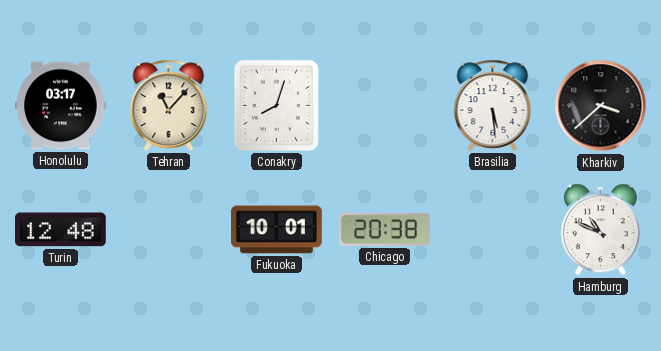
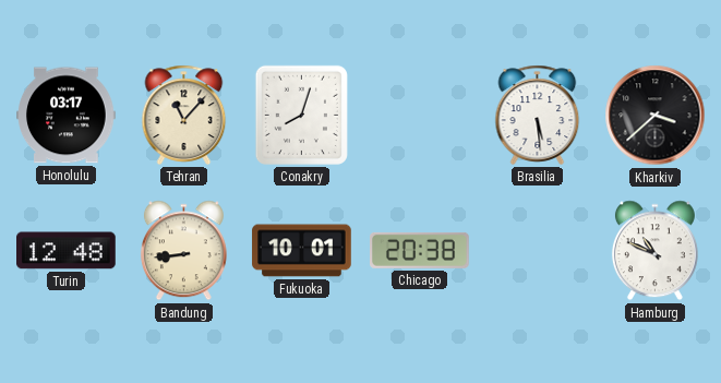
Bandung: none -> 8:44 (183, 251)
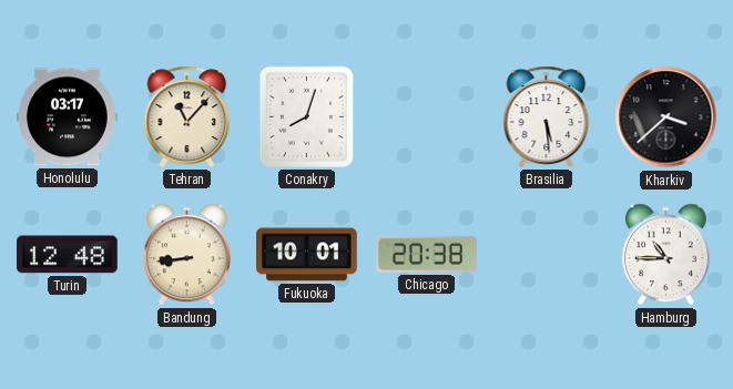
Hamburg: 10:49 -> 10:45 (665, 255)
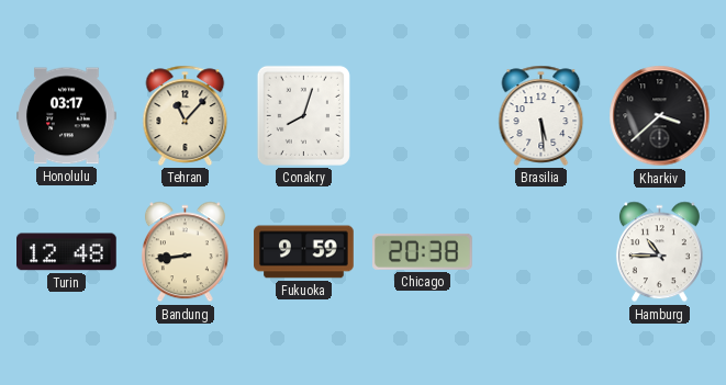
Fukuoka: 10:01 -> 9:59 (304, 252)
